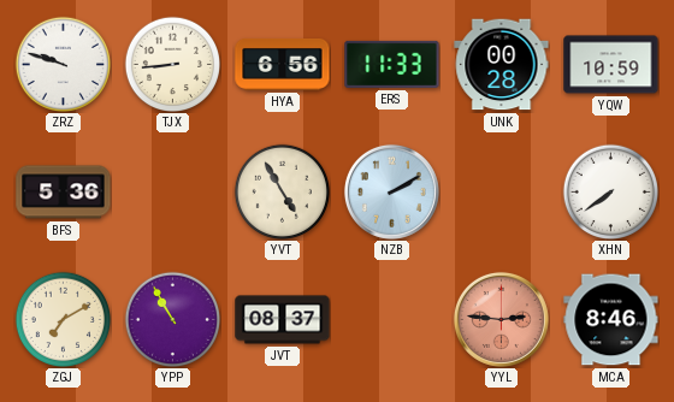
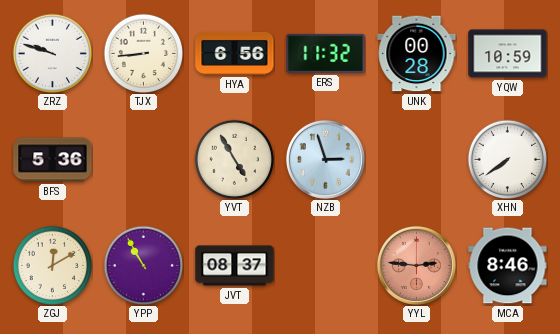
ERS: 11:33 -> 11:32 (326, 53)
NZB: 2:10 -> 2:57 (325, 159)
ZGJ: 7:10 -> 12:10 (52, 265)
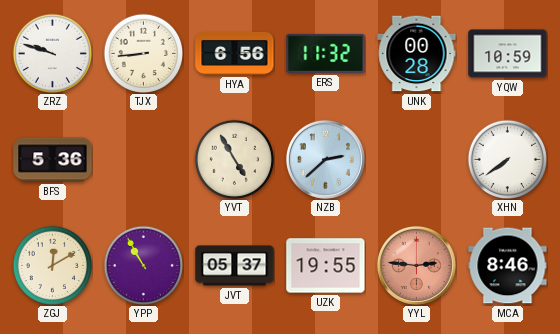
NZB: 2:57 -> 2:38 (325, 159)
JVT: 08:37 -> 05:37 (235, 266)
UZK: none -> 19:55 (326, 266)
